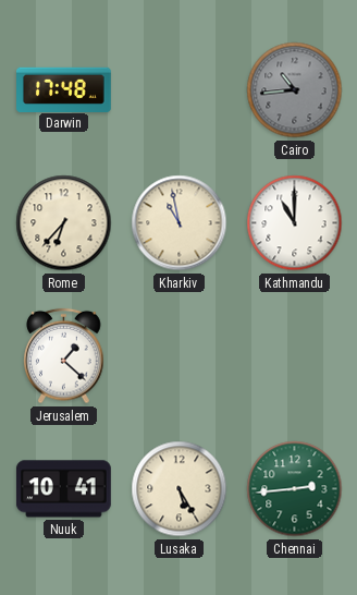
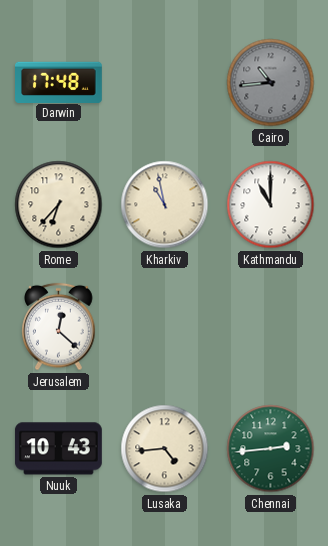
Jerusalem: 1:22 -> 12:22 (59, 327)
Nuuk: 10:41 -> 10:43 (58, 449)
Lusaka: 5:25 -> 4:44 (165, 449)
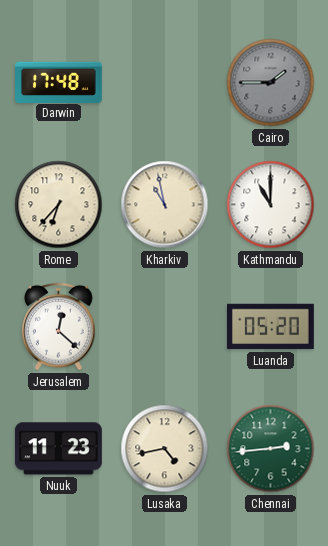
Cairo: 10:44 -> 1:45 (271, 83)
Luanda: none -> 05:20 (271, 327)
Nuuk: 10:43 -> 11:23 (58, 449)
Lusaka: 4:44 -> 4:43 (165, 449)
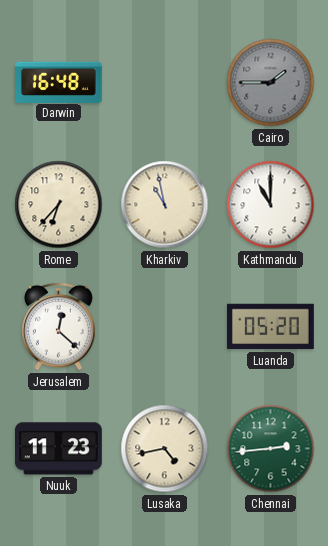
Darwin: 17:48 -> 16:48 (59, 82)
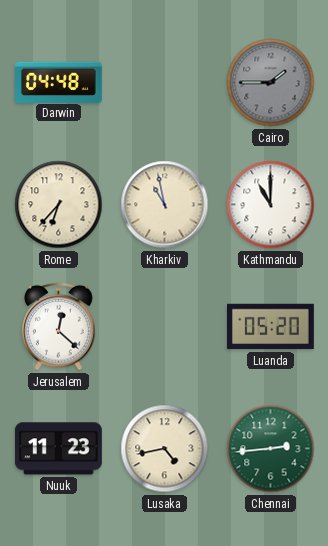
Darwin: 16:48 -> 04:48 (59, 82)
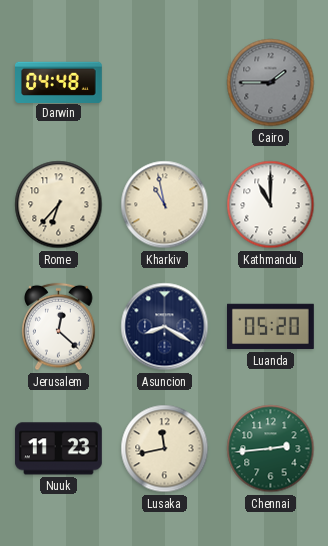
Asuncion: none -> 8:20 (165, 327)
Lusaka: 4:43 -> 11:43 (165, 449)
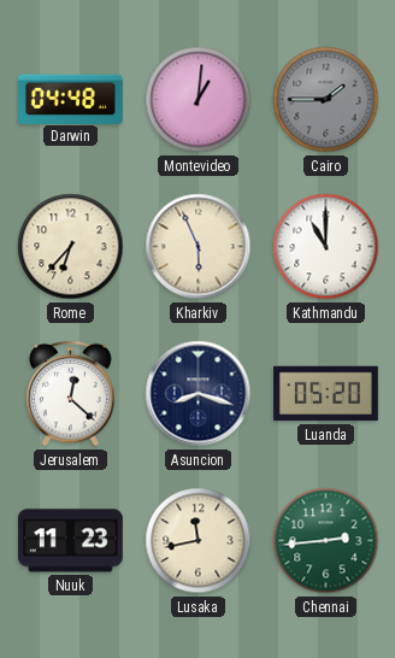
Montevideo: none -> 1:01 (199, 100)
Kharkiv: 10:58 -> 5:56 (199, 247)
Asuncion: 8:20 -> 8:18 (199, 394)
